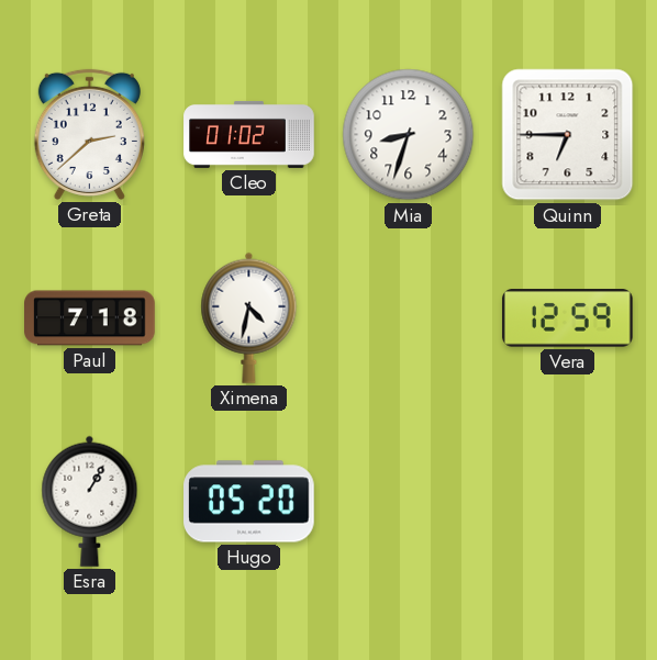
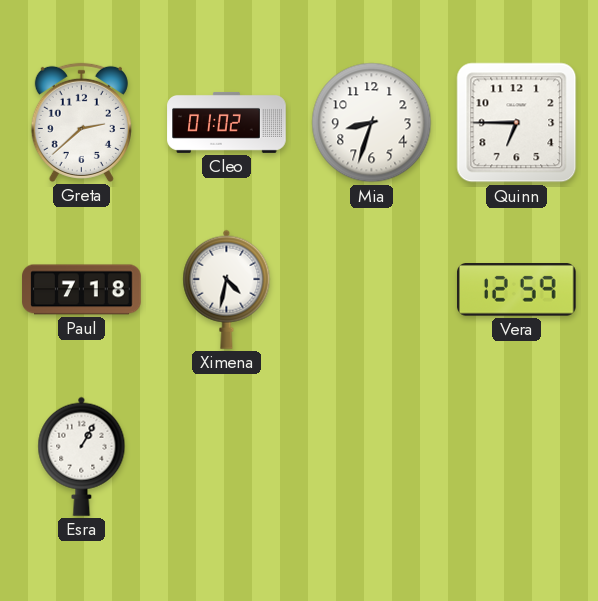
Hugo: 05:20 -> none (249, 502)
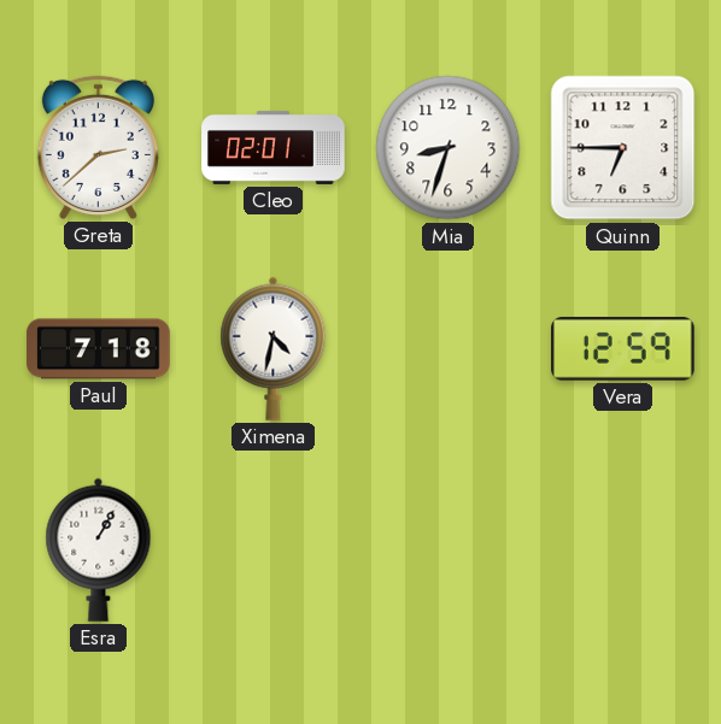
Cleo: 01:02 -> 02:01 (274, 147)
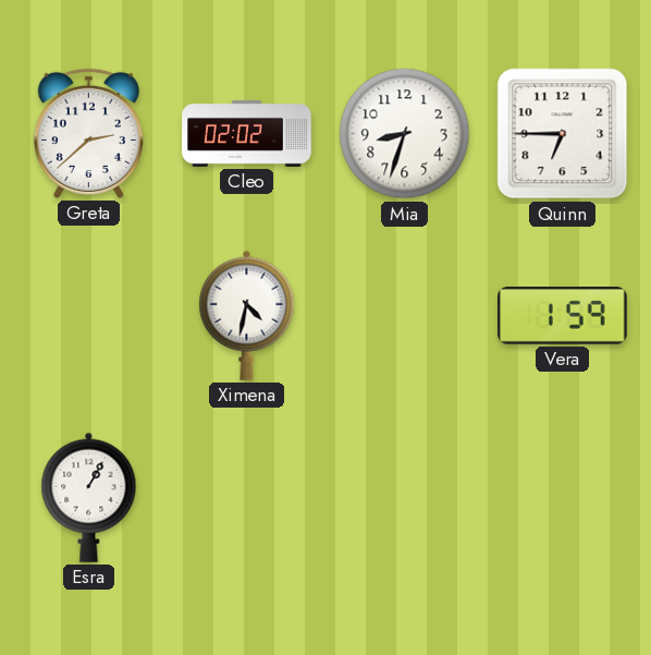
Cleo: 02:01 -> 02:02 (247, 133)
Paul: 7:18 -> none (99, 349)
Vera: 12:59 -> 1:59 (563, 316)
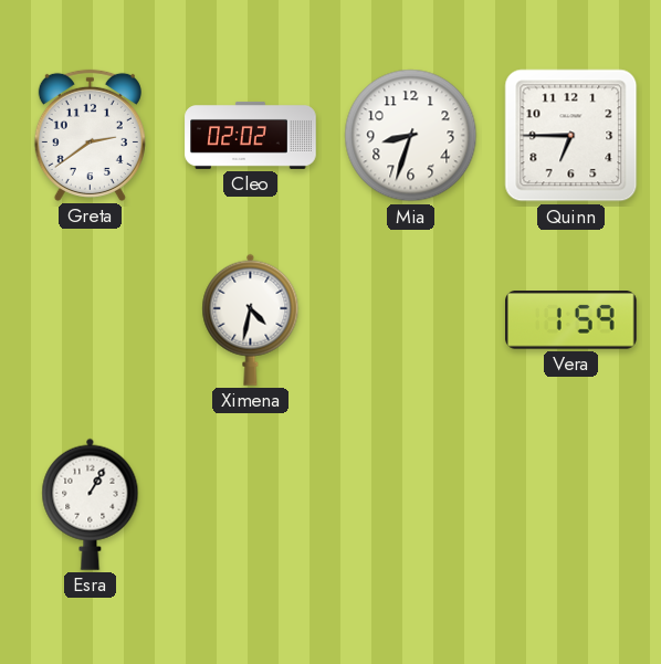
Greta: 2:38 -> 2:39 (90, 135)
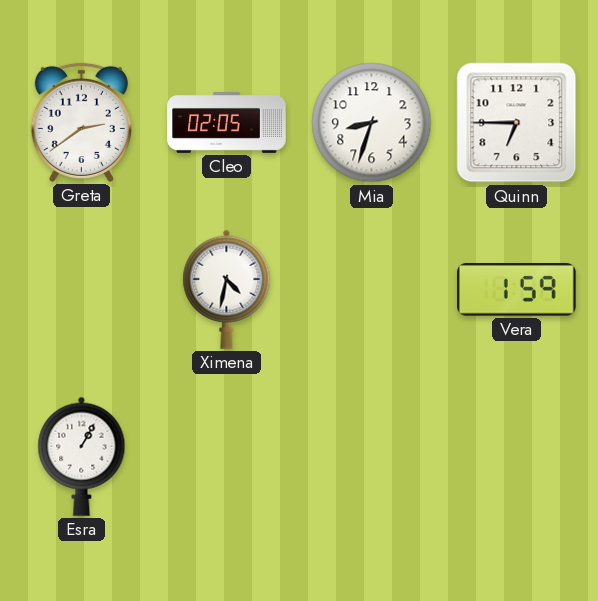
Cleo: 02:02 -> 02:05 (227, 122)
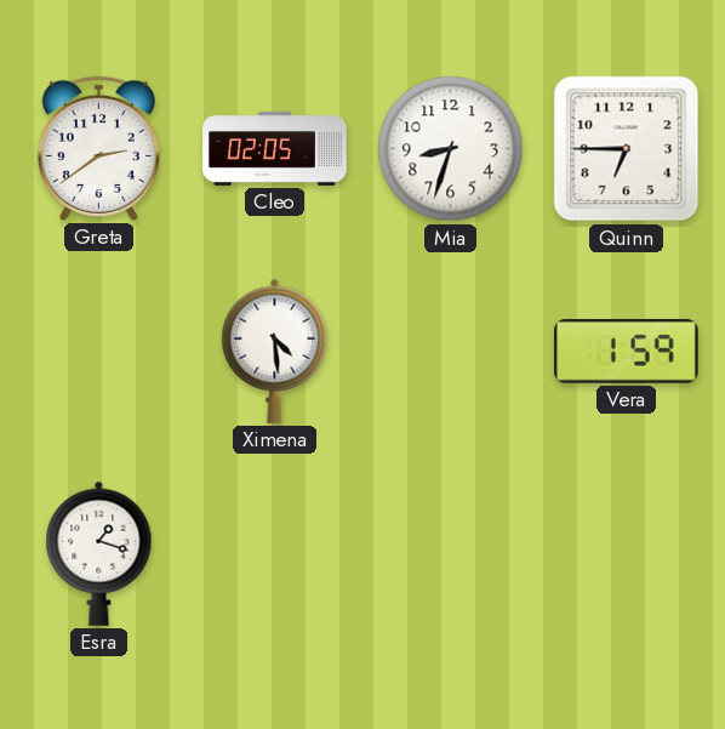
Ximena: 4:32 -> 4:29 (275, 351)
Esra: 1:05 -> 1:18 (99, 553)
